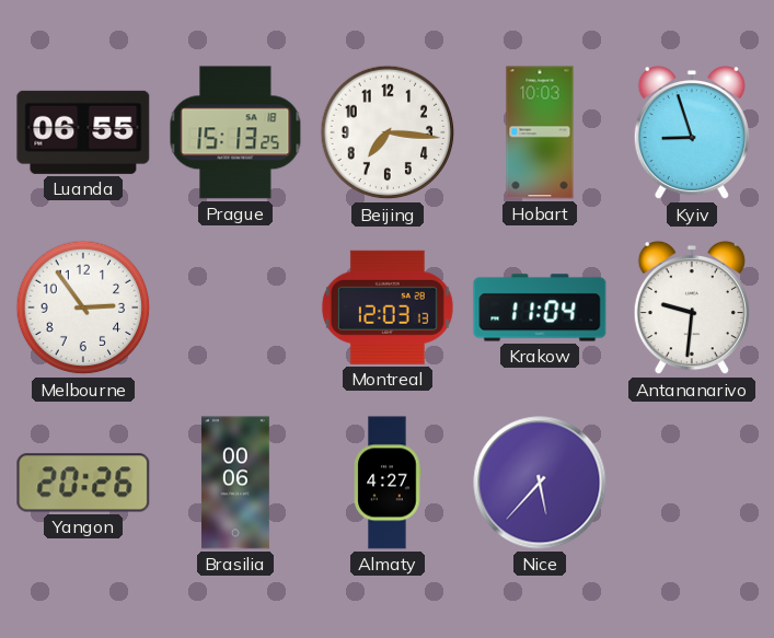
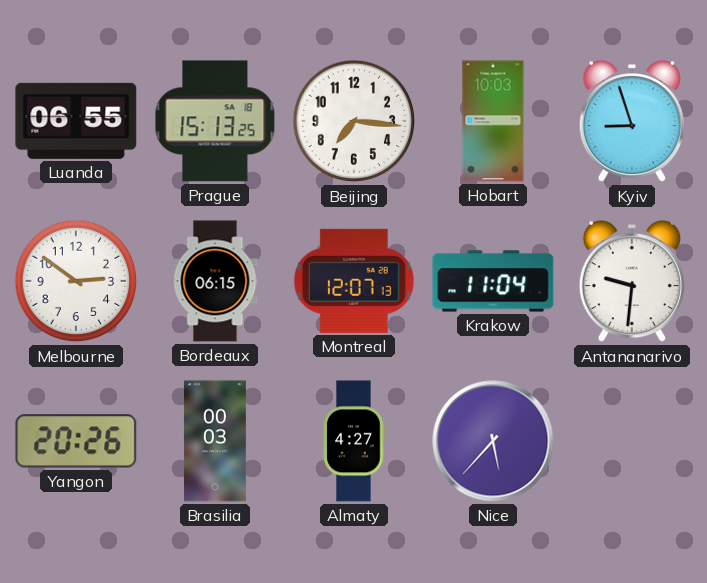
Melbourne: 2:54 -> 2:51 (76, 281)
Bordeaux: none -> 06:15 (215, 281)
Montreal: 12:03 -> 12:07 (354, 281)
Brasilia: 00:06 -> 00:03 (215, 441)
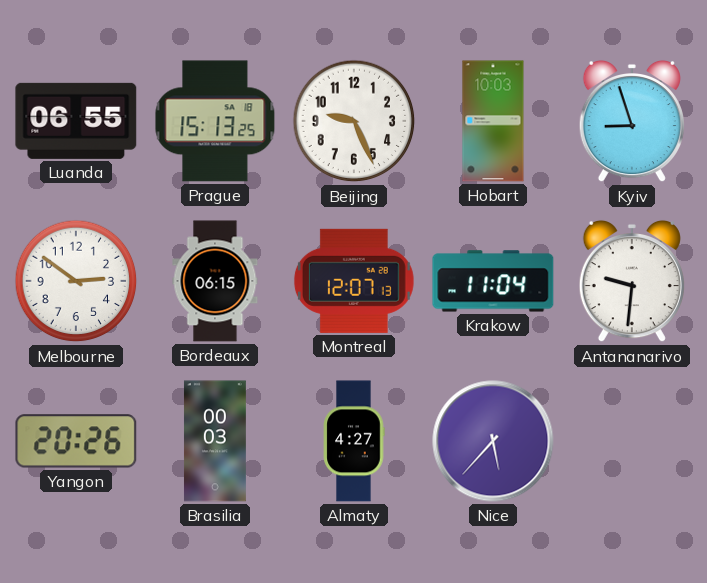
Beijing: 7:16 -> 9:26 (354, 121)
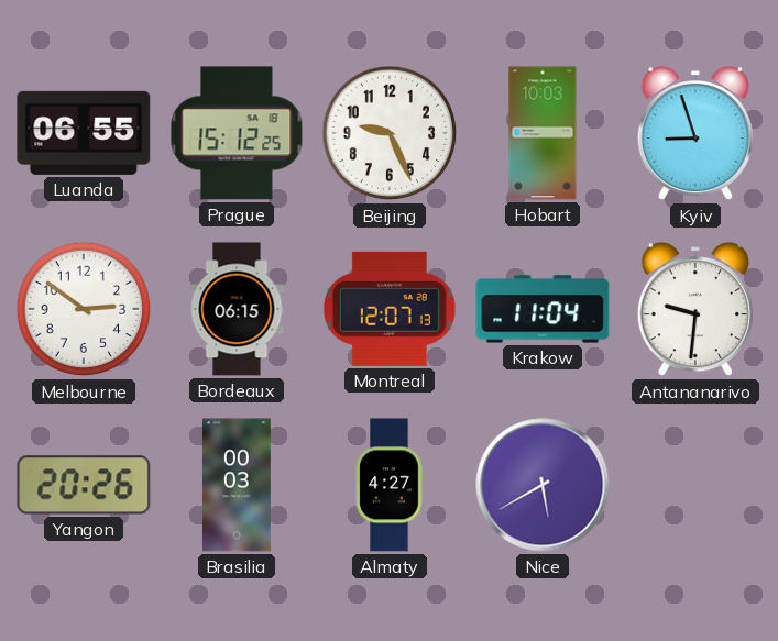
Prague: 15:13 -> 15:12 (237, 133)
Nice: 5:37 -> 5:40 (543, 485)
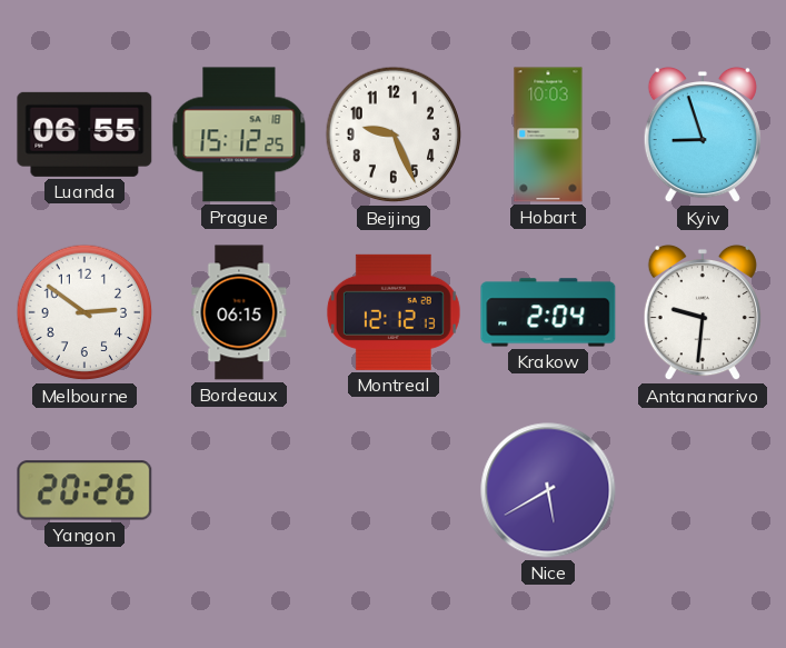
Montreal: 12:07 -> 12:12 (394, 312)
Krakow: 11:04 -> 2:04 (548, 312)
Brasilia: 00:03 -> none (237, 485)
Almaty: 4:27 -> none (390, 485)
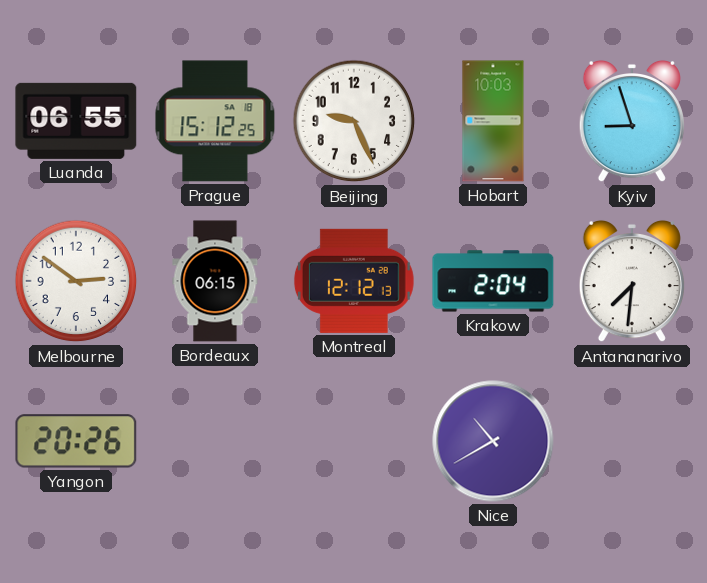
Antananarivo: 9:31 -> 7:31 (632, 281)
Nice: 5:40 -> 10:40 (493, 441)
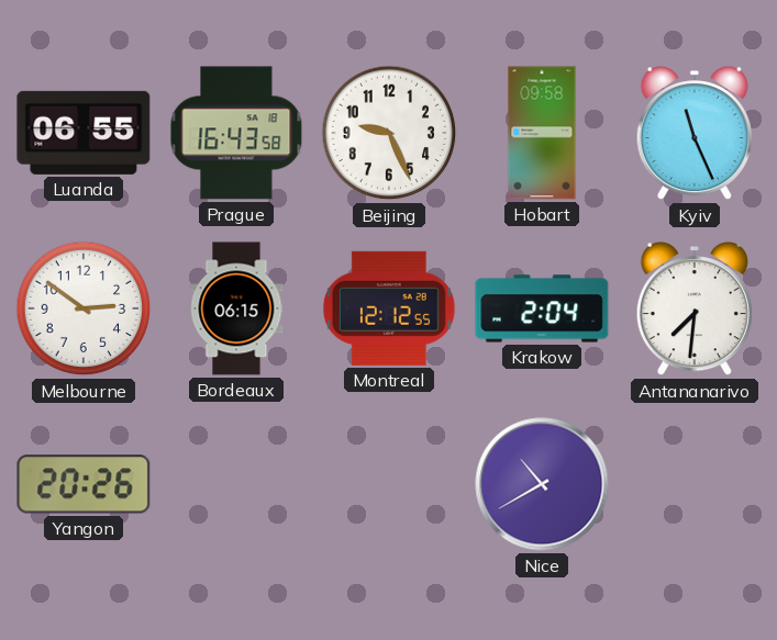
Prague: 15:12 -> 16:43 (236, 133)
Hobart: 10:03 -> 09:58 (542, 133)
Kyiv: 8:57 -> 11:26 (695, 133)
Montreal: 12:12:13 -> 12:12:55 (389, 308)
